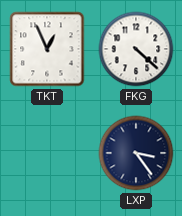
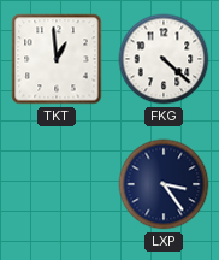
TKT: 12:56 -> 12:59 (57, 59)
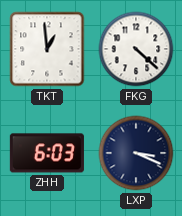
ZHH: none -> 6:03 (47, 153)
LXP: 3:24 -> 3:19 (136, 153)
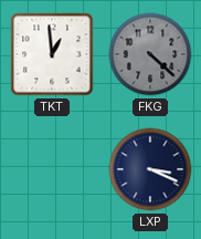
FKG dial: white -> grey (150, 54)
ZHH: 6:03 -> none (47, 153)
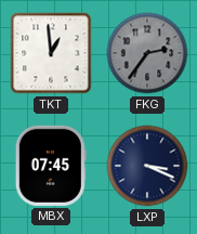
FKG: 4:22 -> 2:36 (147, 53)
MBX: none -> 07:45 (51, 166)
